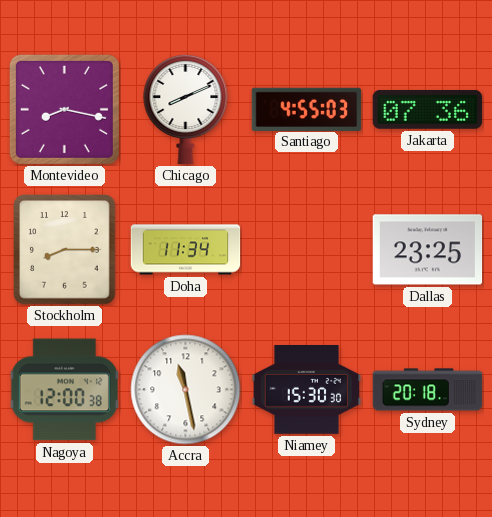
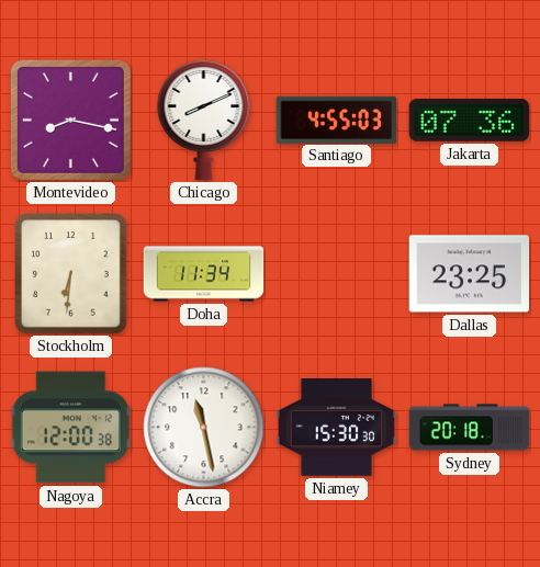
Stockholm: 8:15 -> 6:31 (71, 274)
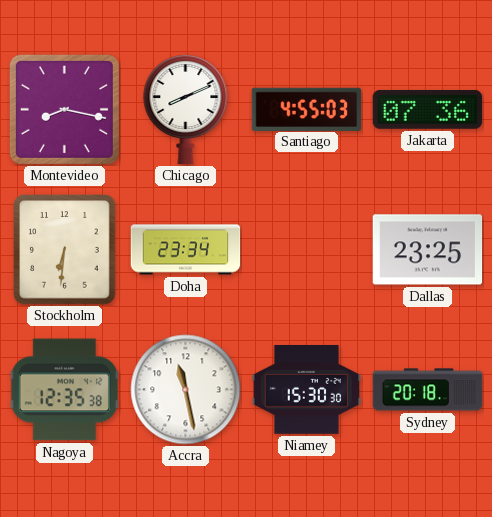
Doha: 11:34 -> 23:34 (186, 250)
Nagoya: 12:00 -> 12:35 (64, 390)
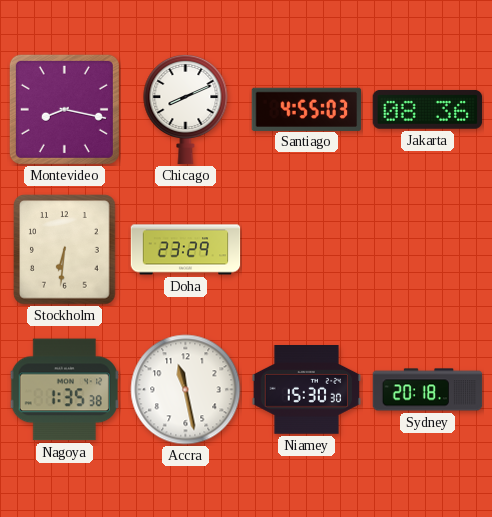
Jakarta: 07:36 -> 08:36 (428, 109)
Doha: 23:34 -> 23:29 (186, 250)
Dallas: 23:25 -> none (428, 250)
Nagoya: 12:35 -> 1:35 (64, 390)
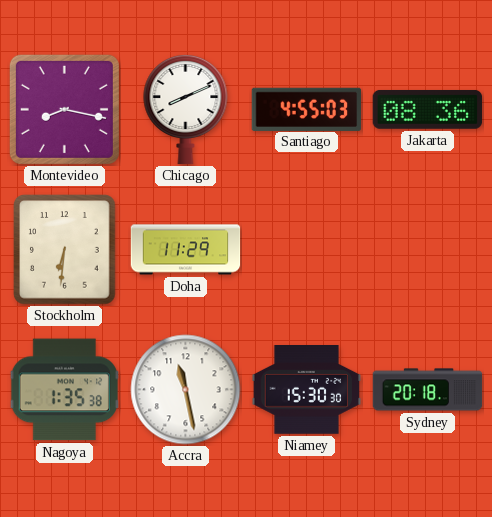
Doha: 23:29 -> 11:29 (186, 250)
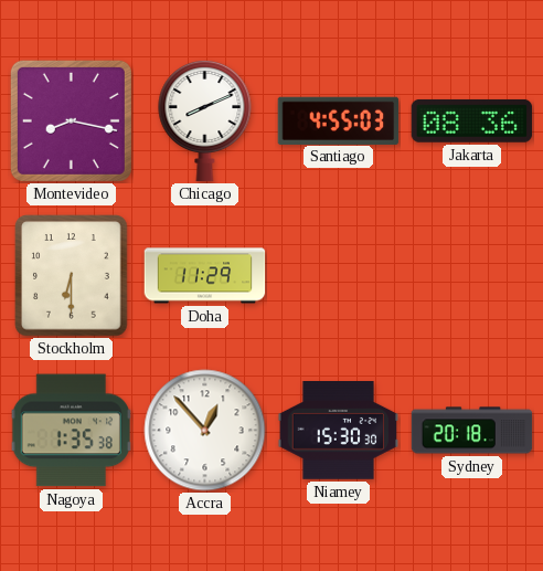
Stockholm: 6:31 -> 6:30 (72, 276)
Accra: 11:28 -> 12:53 (205, 431)
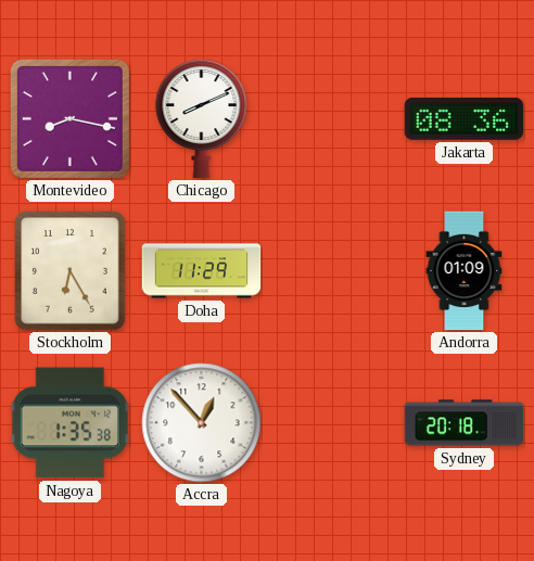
Santiago: 4:55 -> none (339, 120)
Stockholm: 6:30 -> 6:25 (71, 271)
Andorra: none -> 01:09 (465, 271)
Niamey: 15:30 -> none (339, 431)
